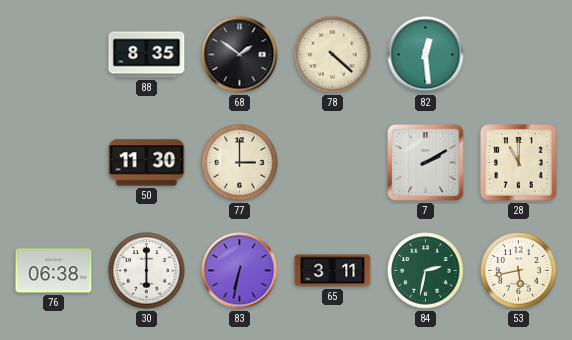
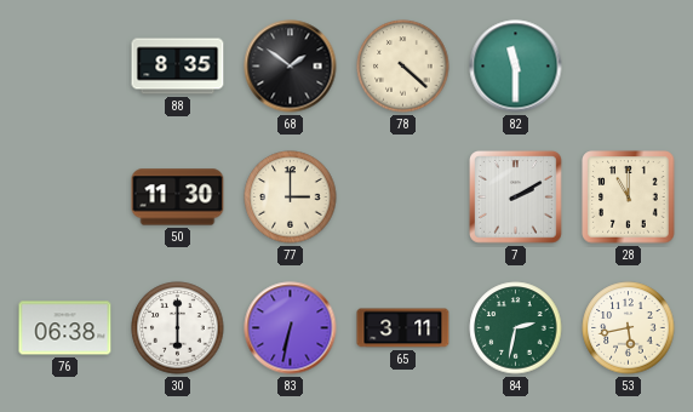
82: 12:29 -> 11:30 (516, 67)
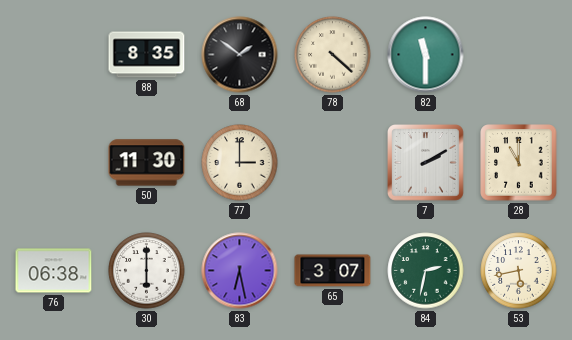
83: 6:32 -> 6:28 (240, 271)
65: 3:11 -> 3:07 (333, 271)
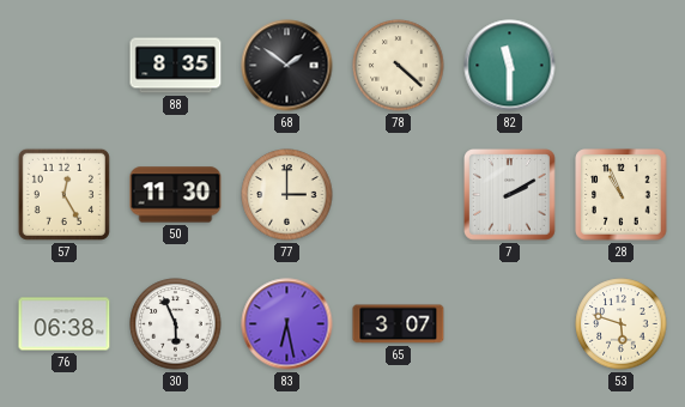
57: none -> 12:25 (63, 194)
28: 11:00 -> 10:56 (622, 195)
30: 6:00 -> 5:56 (176, 324)
84: 2:32 -> none (426, 271)
53: 5:43 -> 5:48 (622, 324)
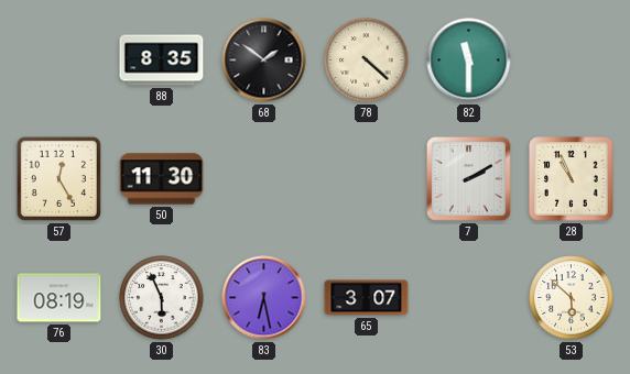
77: 3:00 -> none (287, 195)
76: 06:38 -> 08:19 (59, 298)
53: 5:48 -> 5:52 (572, 298)
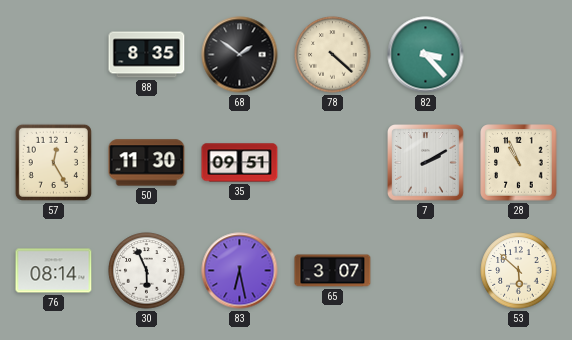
82: 11:30 -> 3:23 (426, 55)
35: none -> 09:51 (240, 163)
76: 08:19 -> 08:14 (54, 271)
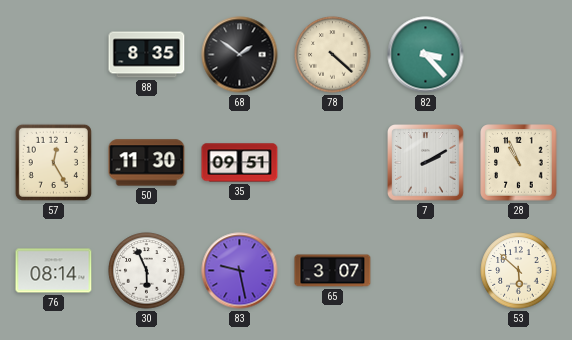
83: 6:28 -> 9:28 (240, 271)
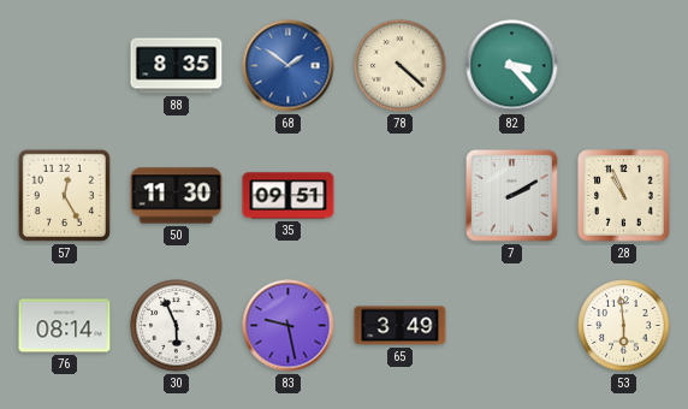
68 dial: black -> blue (289, 66)
65: 3:07 -> 3:49 (401, 326)
53: 5:52 -> 5:59 (624, 326)
